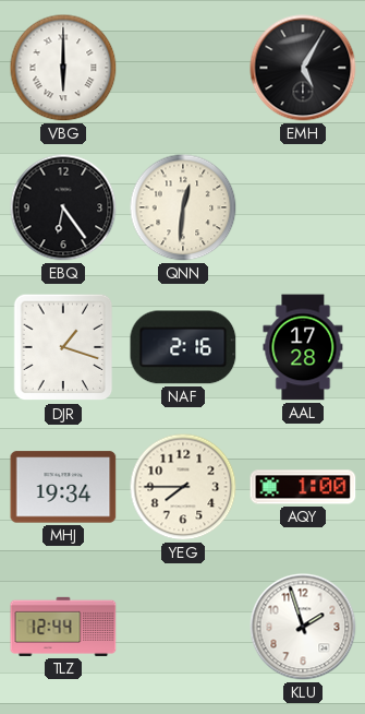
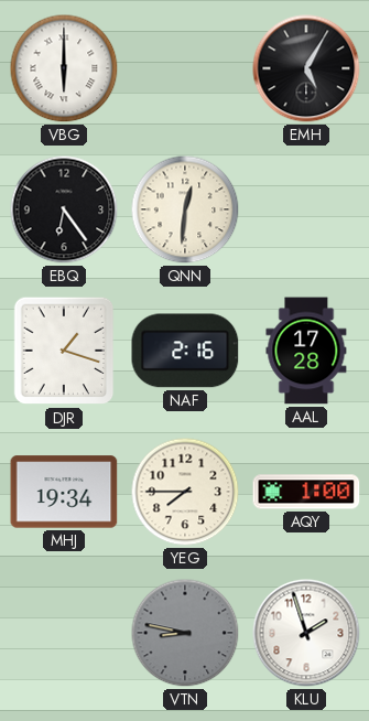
TLZ: 12:44 -> none (63, 627)
VTN: none -> 8:47 (185, 633)
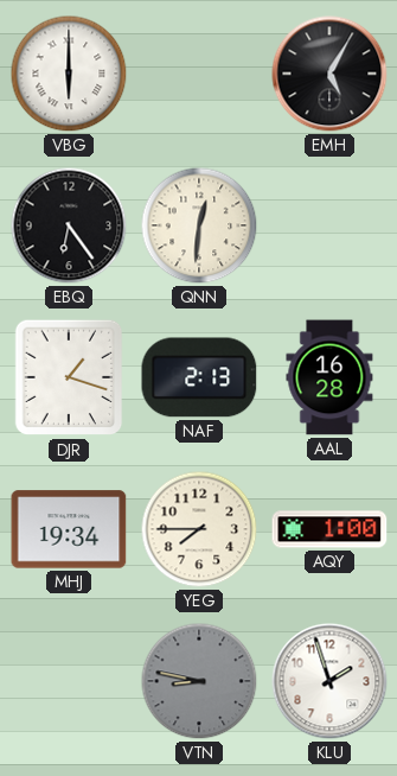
NAF: 2:16 -> 2:13 (199, 377)
AAL: 17:28 -> 16:28 (329, 377)
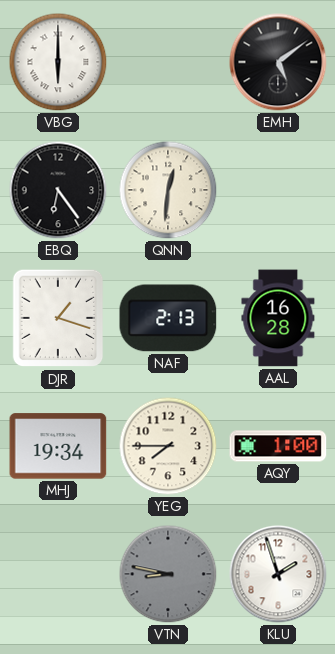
EMH: 5:05 -> 5:09 (278, 62)
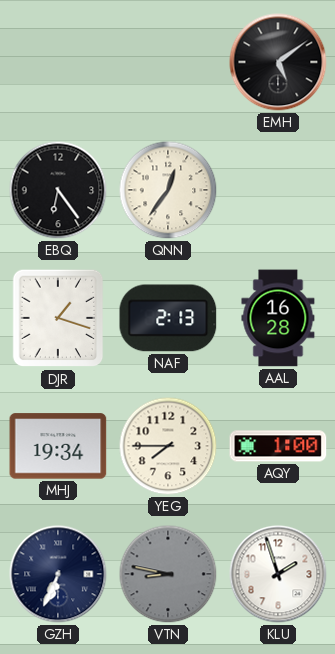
VBG: 6:00 -> none (58, 62)
QNN: 12:31 -> 12:36 (168, 190)
GZH: none -> 6:34 (58, 574)
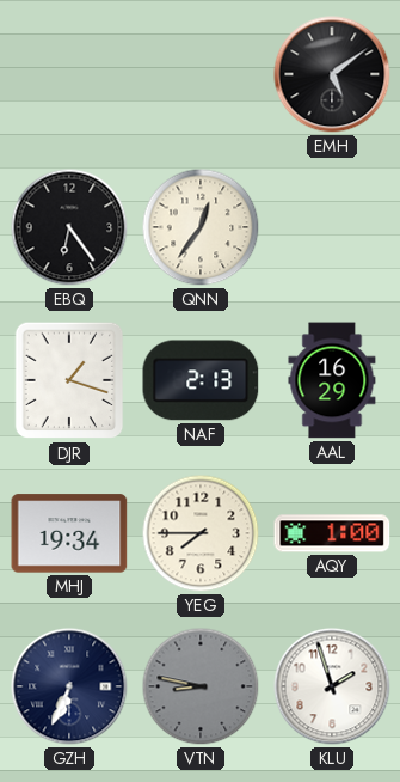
AAL: 16:28 -> 16:29 (332, 380)
